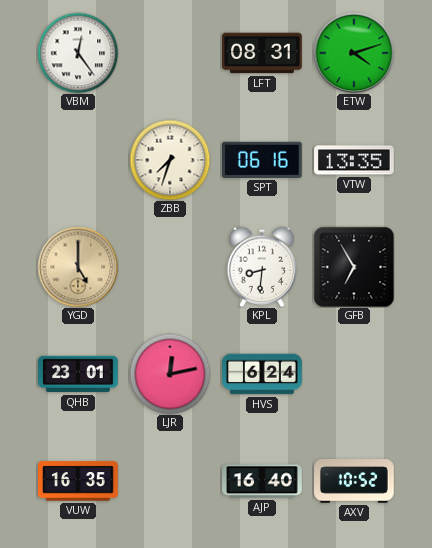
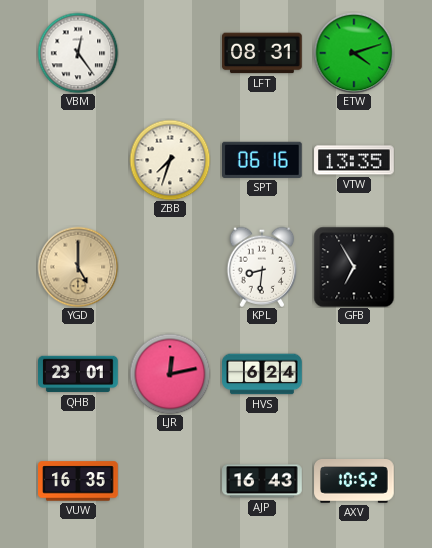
AJP: 16:40 -> 16:43 (262, 481)
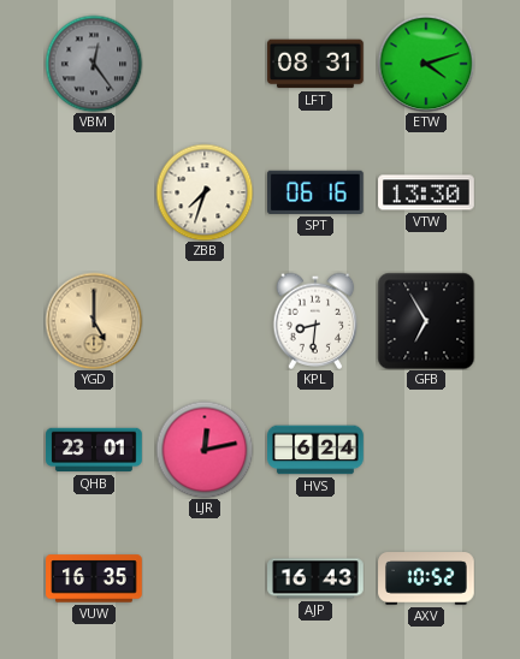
VBM dial: white -> grey (94, 64)
VTW: 13:35 -> 13:30 (426, 192)
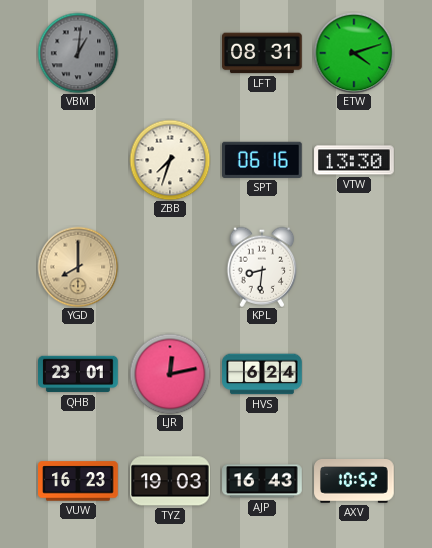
VBM: 12:24 -> 1:01 (78, 53)
YGD: 5:00 -> 8:00 (78, 267)
GFB: 6:55 -> none (426, 321)
VUW: 16:35 -> 16:23 (78, 481)
TYZ: none -> 19:03 (171, 481)
